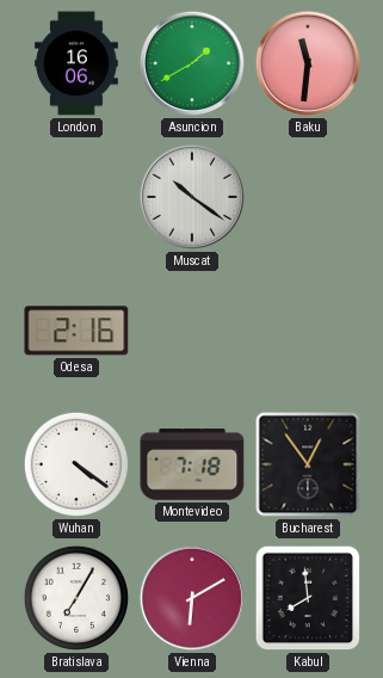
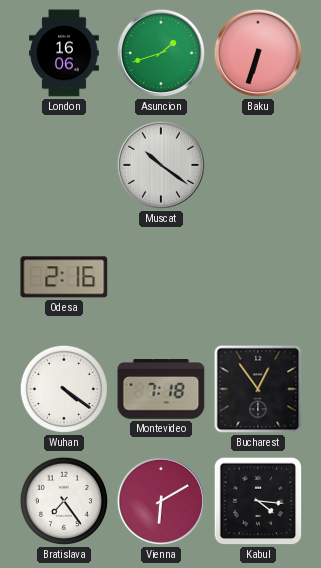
Asuncion: 1:40 -> 1:42 (161, 53)
Baku: 11:31 -> 6:33 (258, 53)
Bratislava: 7:05 -> 7:24 (64, 501)
Kabul: 7:59 -> 4:16 (258, 501)
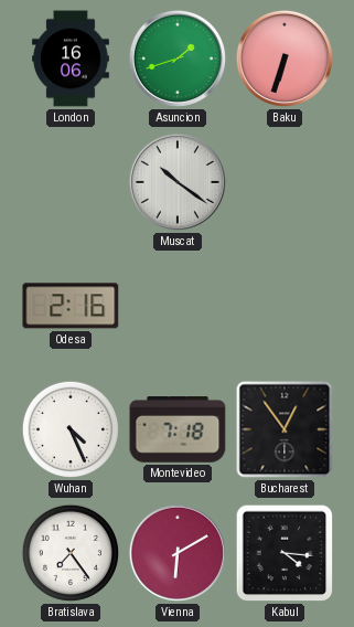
Wuhan: 4:21 -> 4:26 (71, 429)
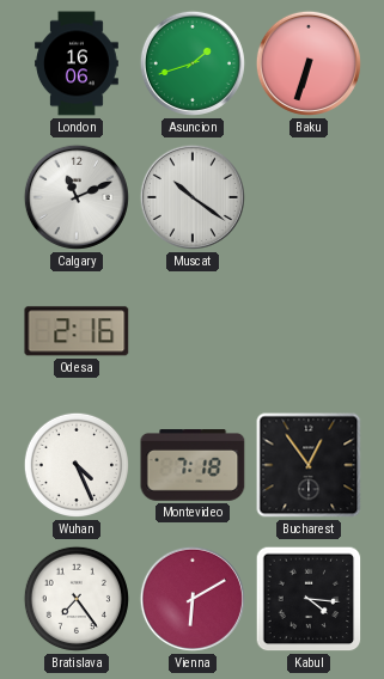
Calgary: none -> 11:11 (77, 197)
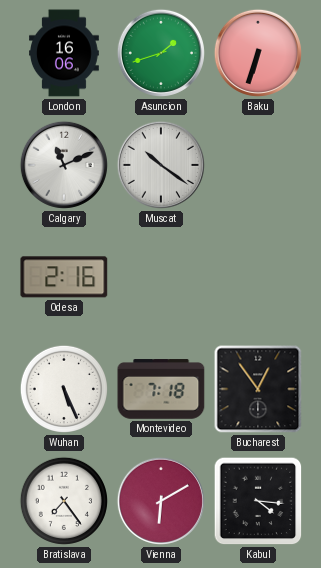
Wuhan: 4:26 -> 5:26 (64, 389)
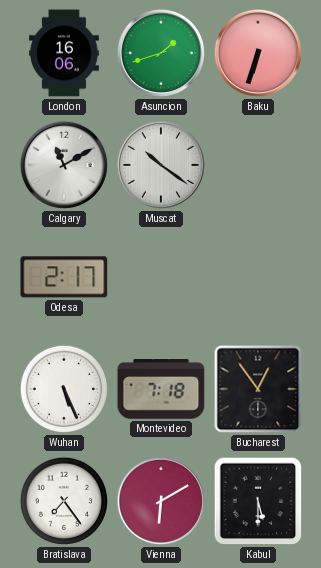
Calgary: 11:11 -> 11:10 (64, 165)
Odesa: 2:16 -> 2:17 (64, 277)
Kabul: 4:16 -> 5:30 (258, 501)
